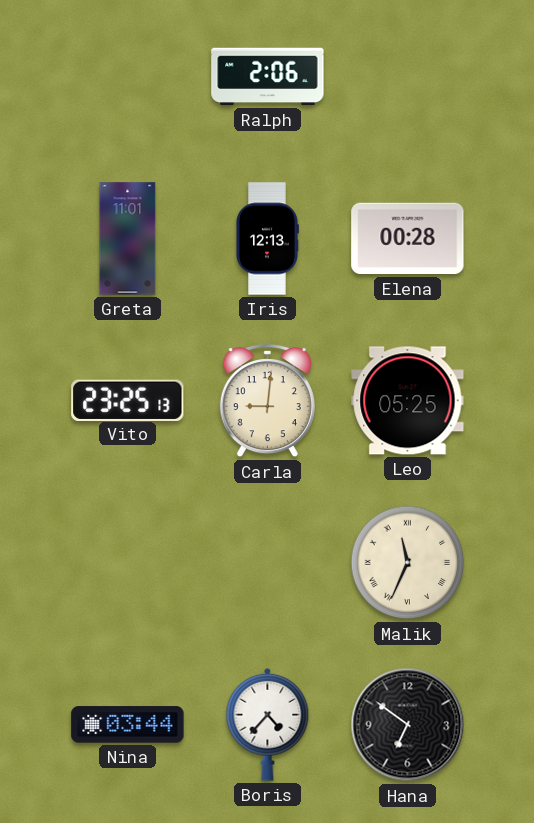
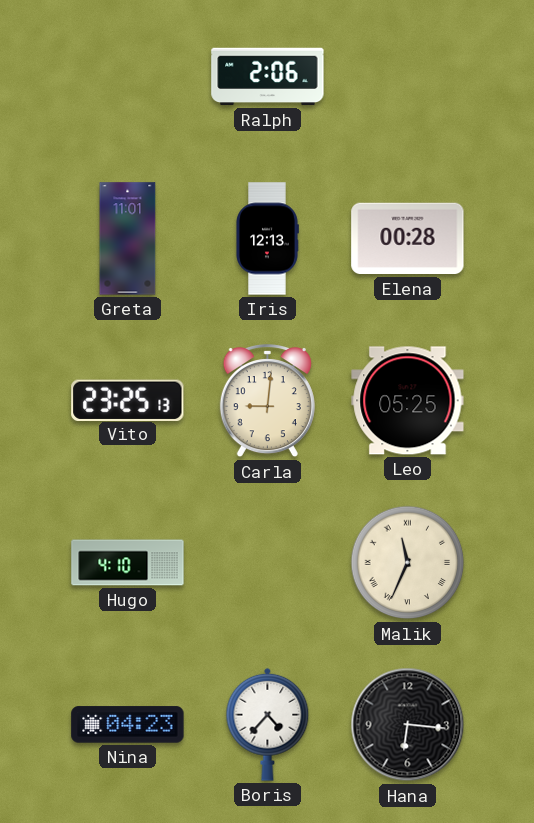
Hugo: none -> 4:10 (128, 563)
Nina: 03:44 -> 04:23 (128, 725)
Hana: 6:51 -> 6:16 (408, 725)
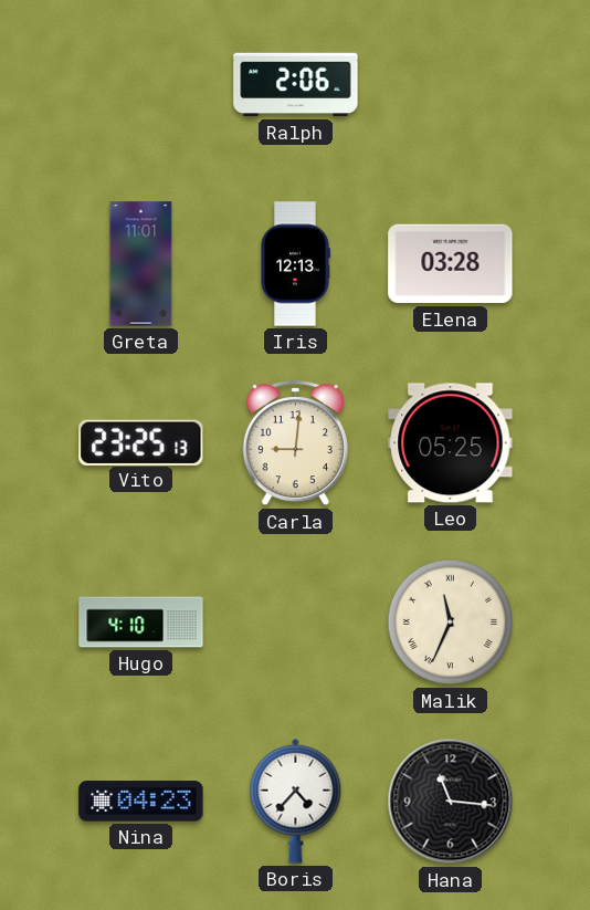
Elena: 00:28 -> 03:28 (451, 264)
Hana: 6:16 -> 11:16 (451, 802)
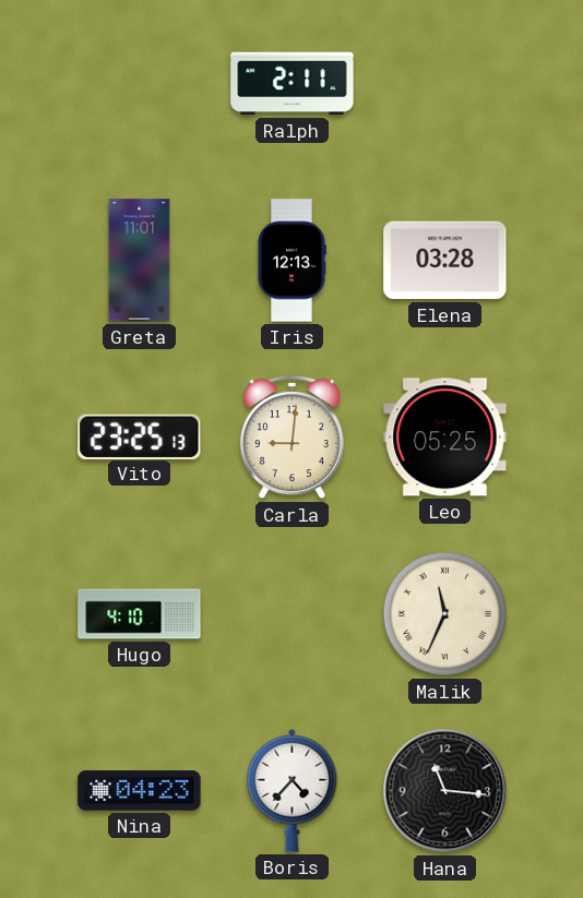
Ralph: 2:06 -> 2:11 (293, 84)
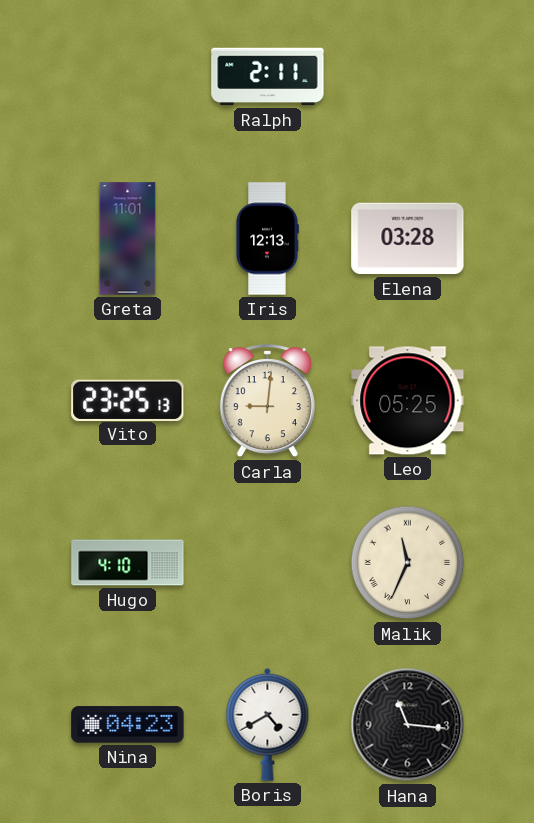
Boris: 4:37 -> 4:40 (268, 724)
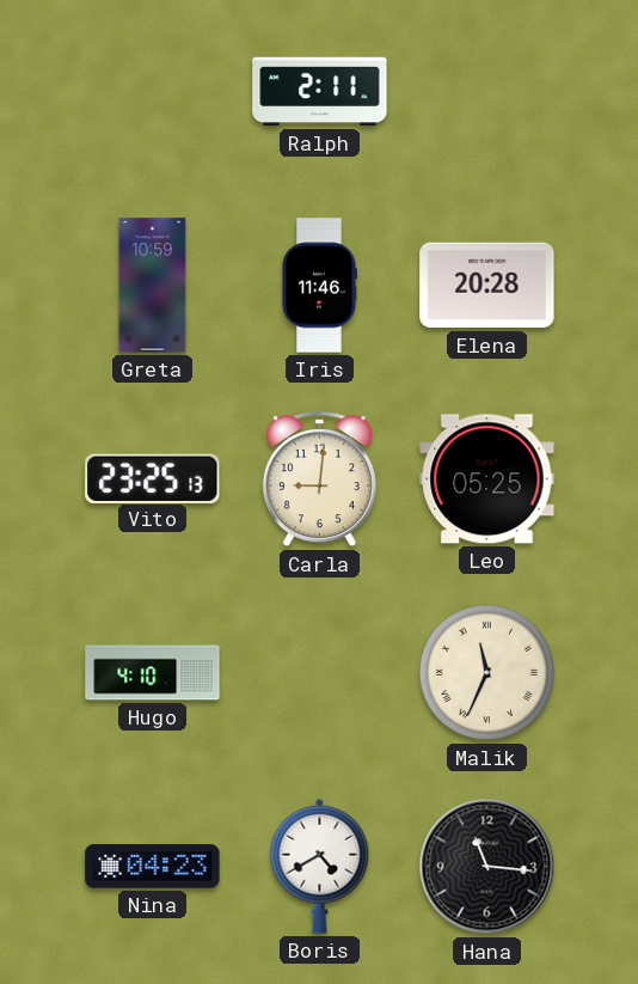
Greta: 11:01 -> 10:59 (153, 286)
Iris: 12:13 -> 11:46 (319, 286)
Elena: 03:28 -> 20:28 (487, 286)
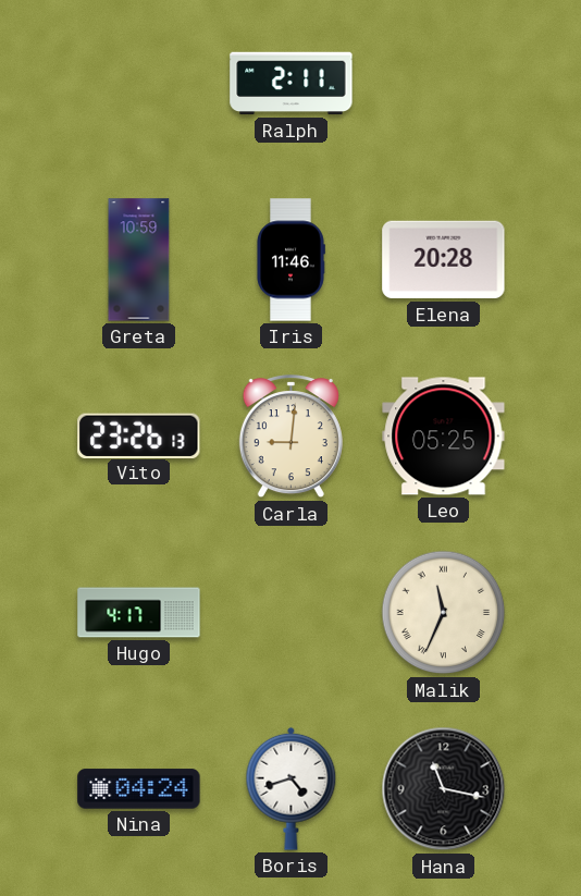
Vito: 23:25 -> 23:26 (139, 435)
Hugo: 4:10 -> 4:17 (139, 613)
Nina: 04:23 -> 04:24 (139, 789)
Boris: 4:40 -> 4:42 (292, 788)
Hana: 11:16 -> 11:17 (444, 789)
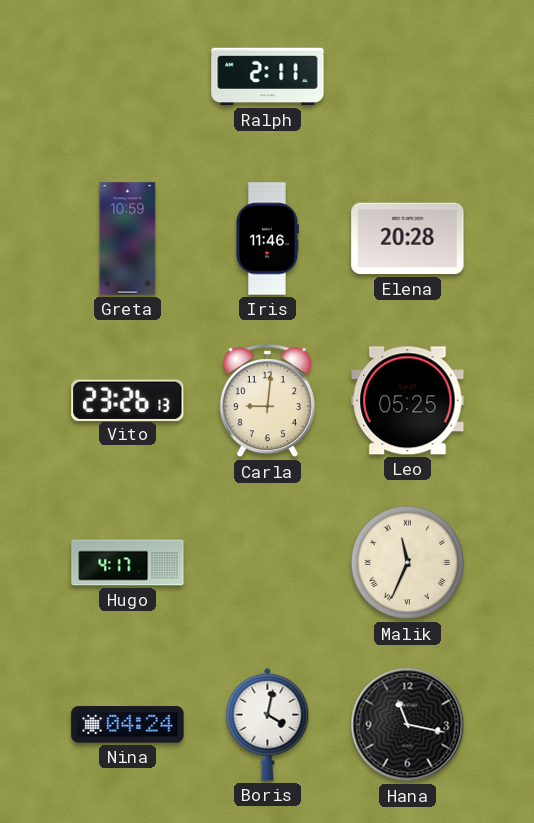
Boris: 4:42 -> 4:02 (268, 724)
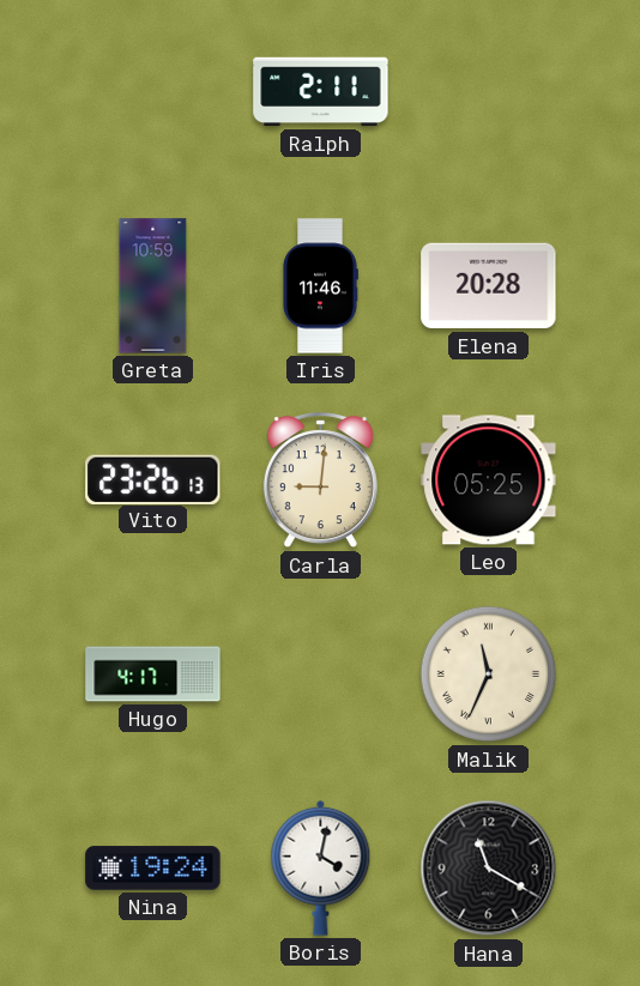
Nina: 04:24 -> 19:24 (153, 869)
Hana: 11:17 -> 11:20 (489, 869)
